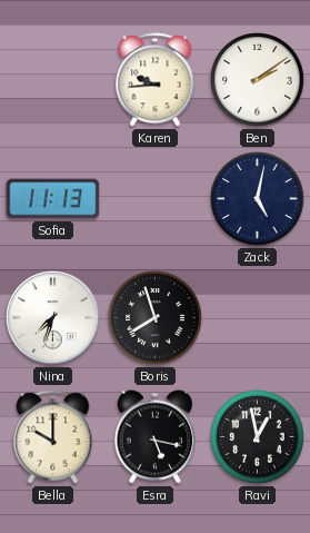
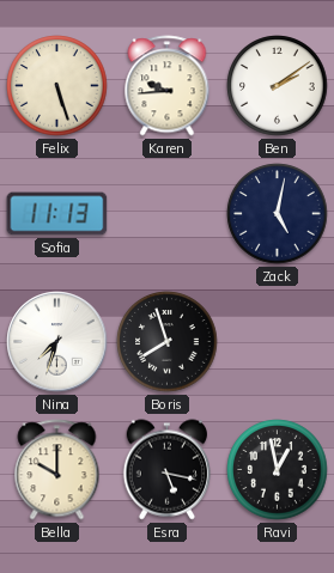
Felix: none -> 5:27 (57, 86)
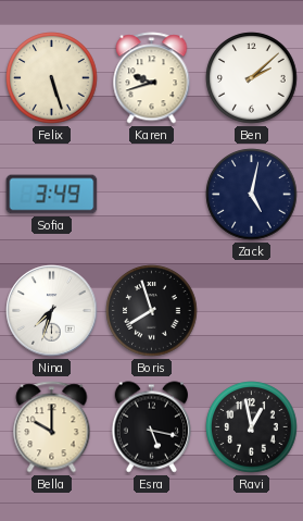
Karen: 9:44 -> 9:42 (152, 78)
Ben: 2:09 -> 2:08 (252, 78)
Sofia: 11:13 -> 3:49 (52, 195)
